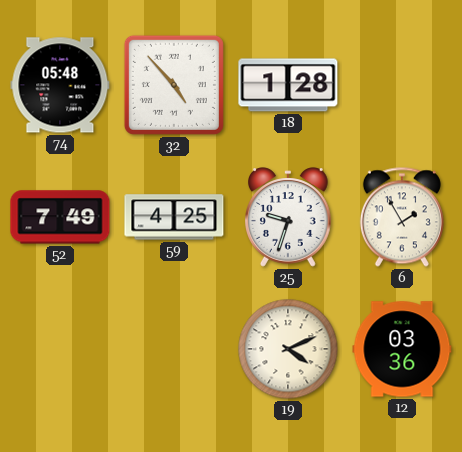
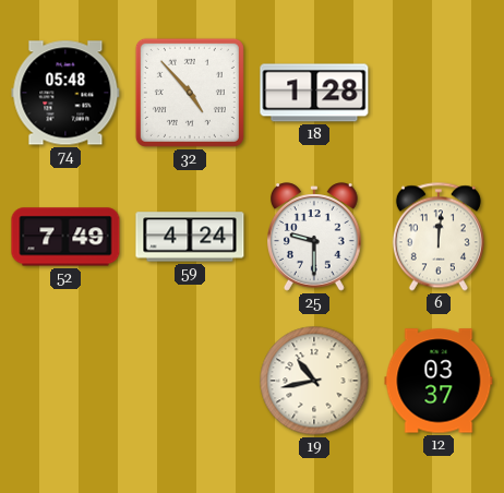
59: 4:25 -> 4:24 (190, 237)
25: 9:33 -> 9:30 (315, 237)
6: 1:55 -> 12:01 (439, 237)
19: 4:11 -> 10:43 (314, 381)
12: 03:36 -> 03:37 (439, 381)
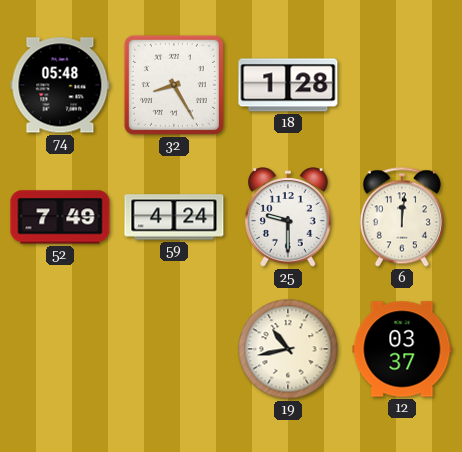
32: 4:53 -> 8:25 (174, 85)
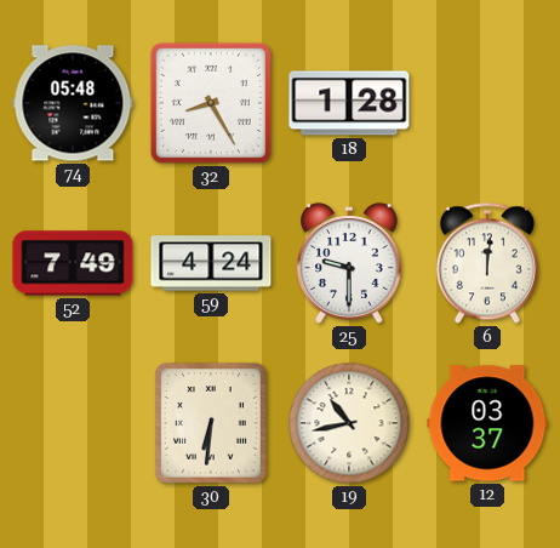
30: none -> 6:31 (211, 423)
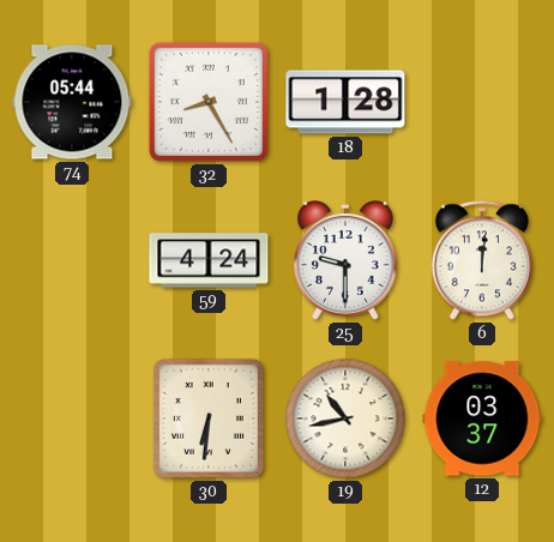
74: 05:48 -> 05:44 (72, 102)
52: 7:49 -> none (73, 263)
